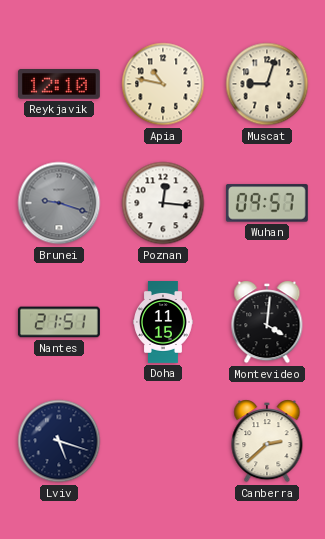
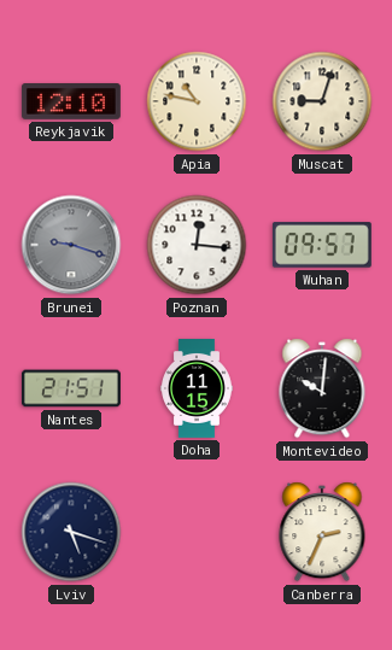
Montevideo: 4:01 -> 10:01 (322, 388)
Canberra: 2:38 -> 2:34 (322, 532)
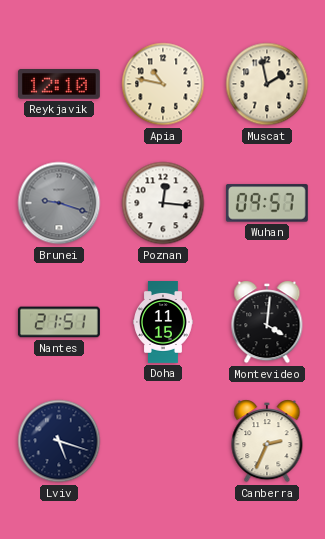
Muscat: 9:03 -> 1:58 (267, 84)
Montevideo: 10:01 -> 4:01 (267, 322)
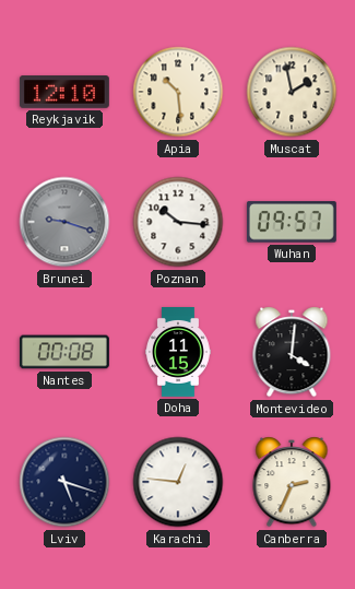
Apia: 10:47 -> 10:29 (178, 92)
Poznan: 12:16 -> 10:16 (178, 222)
Nantes: 21:51 -> 00:08 (64, 352)
Karachi: none -> 12:46 (178, 482)
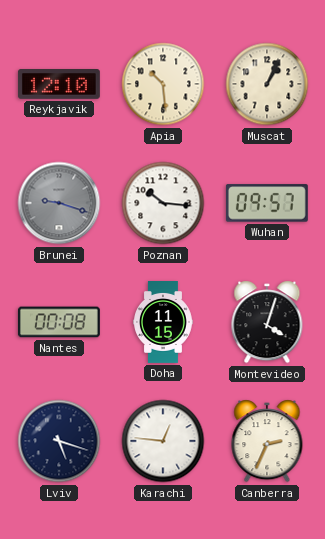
Muscat: 1:58 -> 1:04 (267, 84)
Montevideo: 4:01 -> 4:03 (267, 322)
